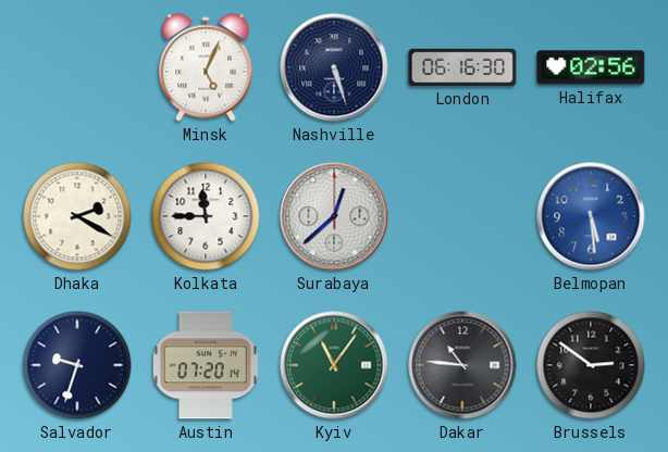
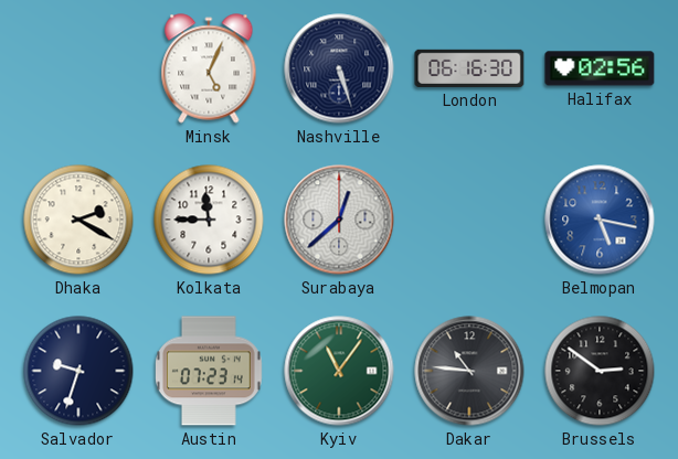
Belmopan: 5:29 -> 5:17 (600, 220)
Austin: 07:20 -> 07:23 (210, 371)
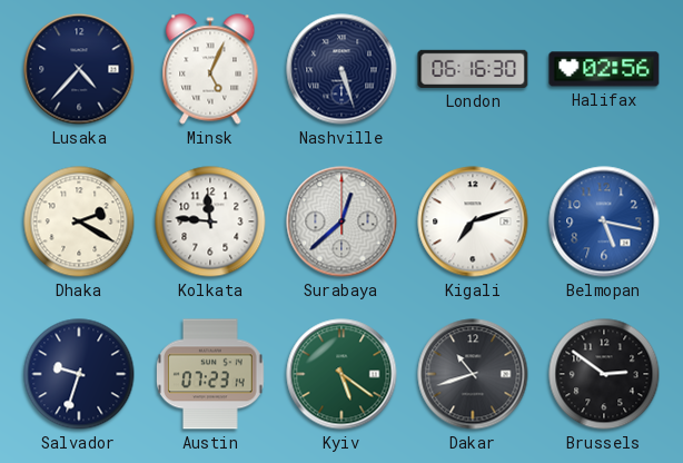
Lusaka: none -> 4:37 (79, 69)
Kolkata: 11:45 -> 11:46 (210, 221)
Kigali: none -> 7:12 (473, 221)
Kyiv: 11:06 -> 5:21 (341, 374)
Dakar: 10:46 -> 10:42 (473, 374)
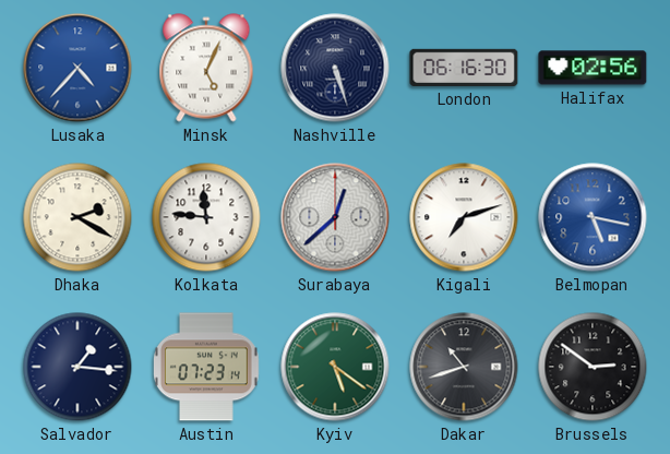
Lusaka dial: navy -> blue (77, 68)
Salvador: 9:33 -> 1:16 (77, 367)
